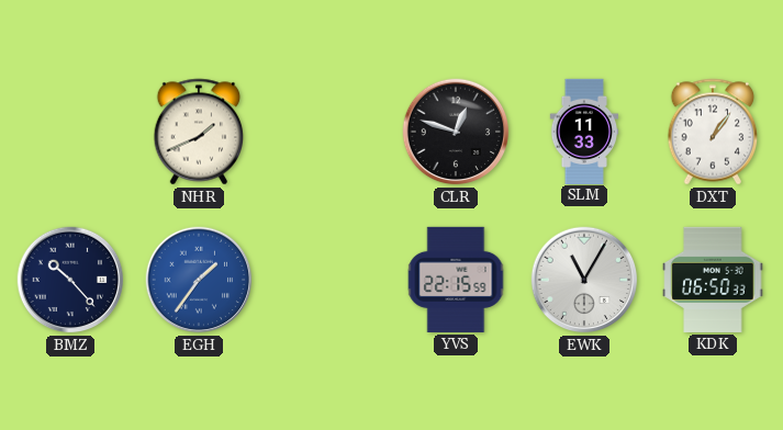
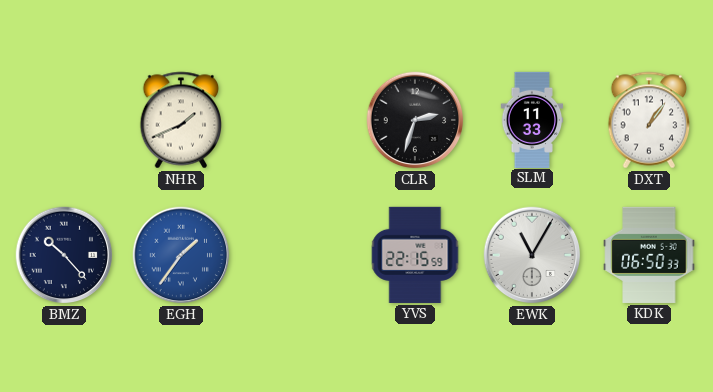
CLR: 12:48 -> 2:33 (415, 120)
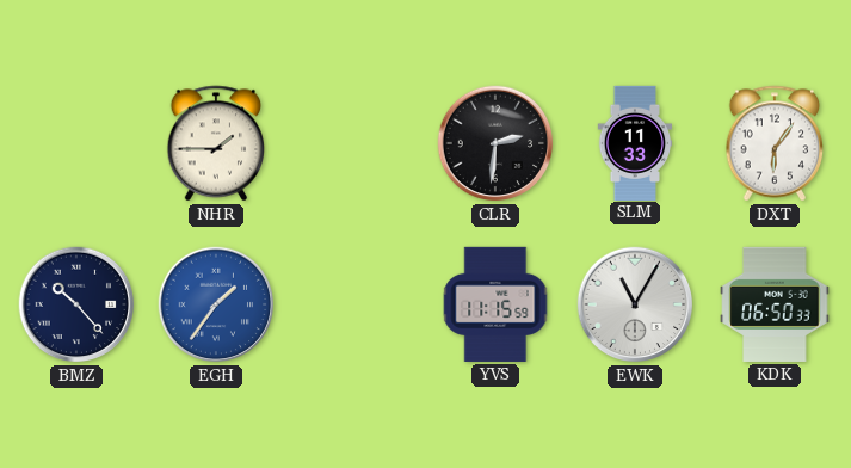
NHR: 1:41 -> 1:45 (216, 143)
CLR: 2:33 -> 2:31 (495, 143)
DXT: 1:06 -> 6:06 (775, 143)
YVS: 22:15 -> 11:15 (495, 304)
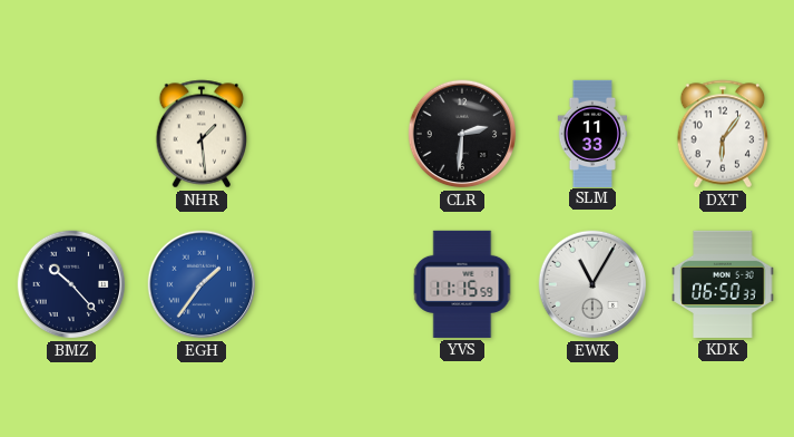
NHR: 1:45 -> 1:29 (202, 134)
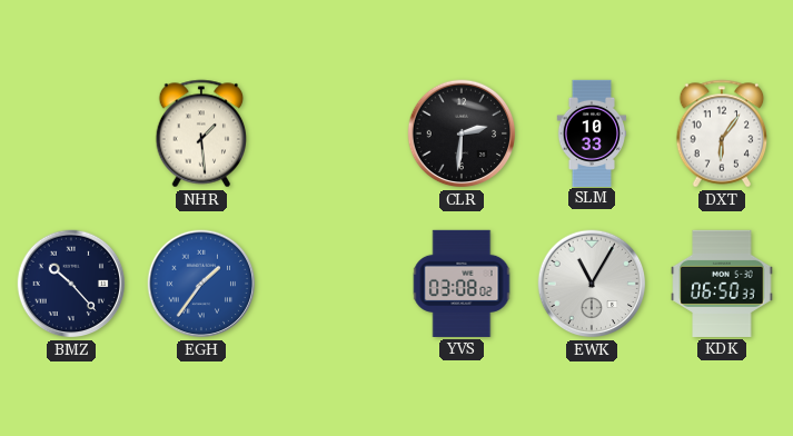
SLM: 11:33 -> 10:33 (592, 132)
YVS: 11:15 -> 03:08 (462, 284)
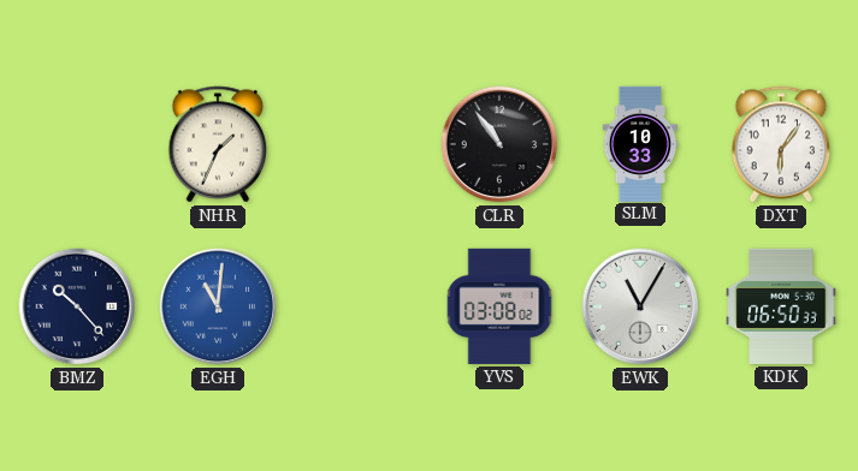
NHR: 1:29 -> 1:34 (218, 144)
CLR: 2:31 -> 10:54 (499, 144)
EGH: 1:36 -> 11:01 (218, 306)
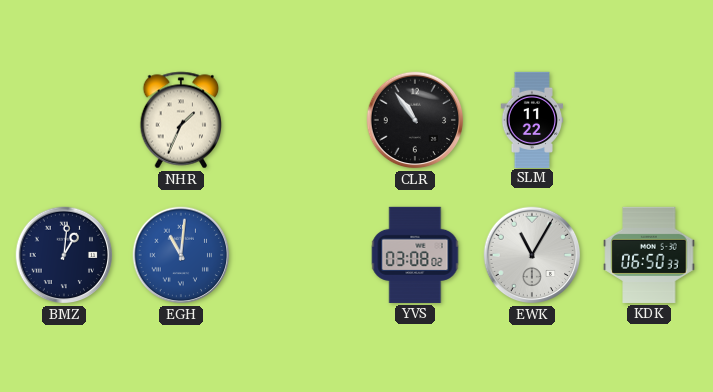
SLM: 10:33 -> 11:22 (532, 119)
DXT: 6:06 -> none (781, 144)
BMZ: 10:23 -> 1:01 (64, 255)
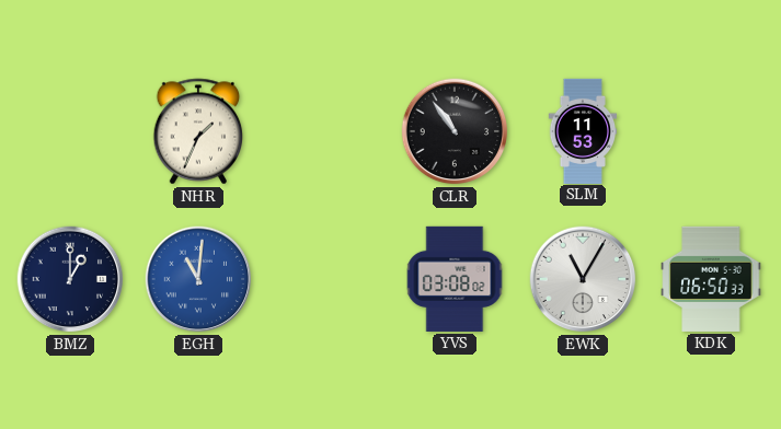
SLM: 11:22 -> 11:53 (583, 130)
BMZ: 1:01 -> 1:00 (70, 279)
